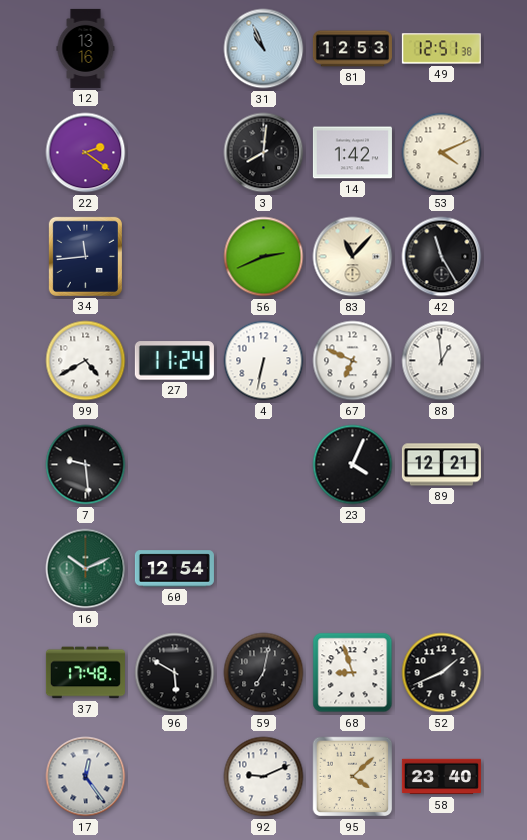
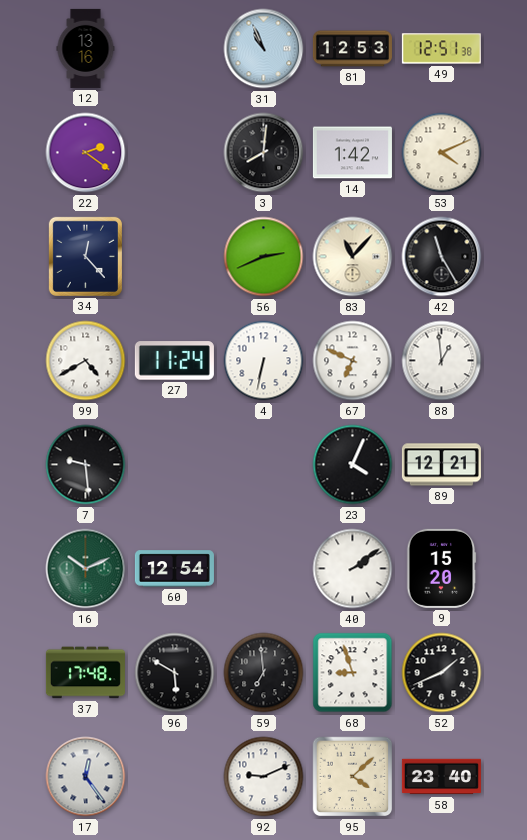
34: 11:44 -> 12:23 (85, 256)
40: none -> 2:09 (353, 569)
9: none -> 15:20 (441, 568)
59: 7:02 -> 6:59 (264, 673)
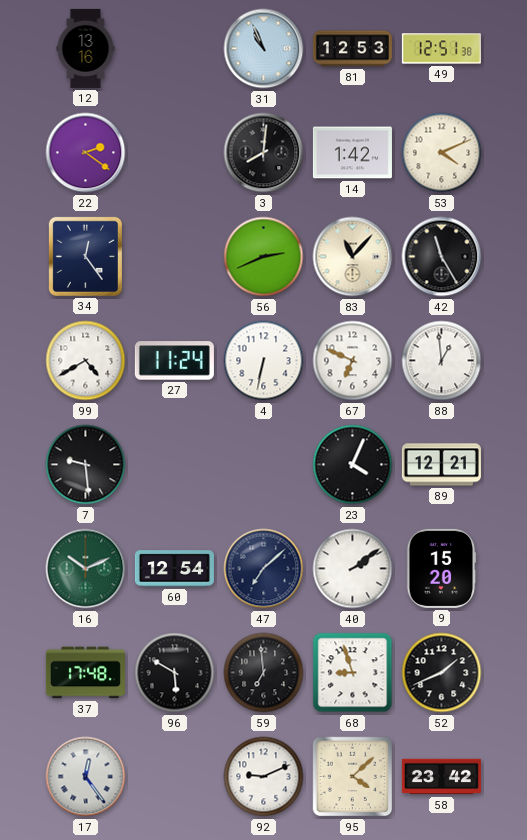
34: 12:23 -> 12:24 (85, 256)
47: none -> 7:08 (264, 569)
58: 23:40 -> 23:42 (441, 777)
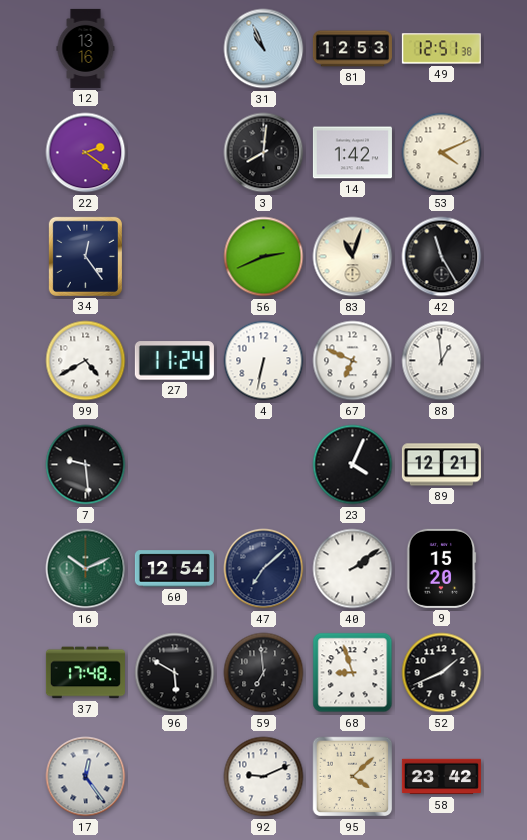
83: 11:07 -> 11:03 (353, 257)
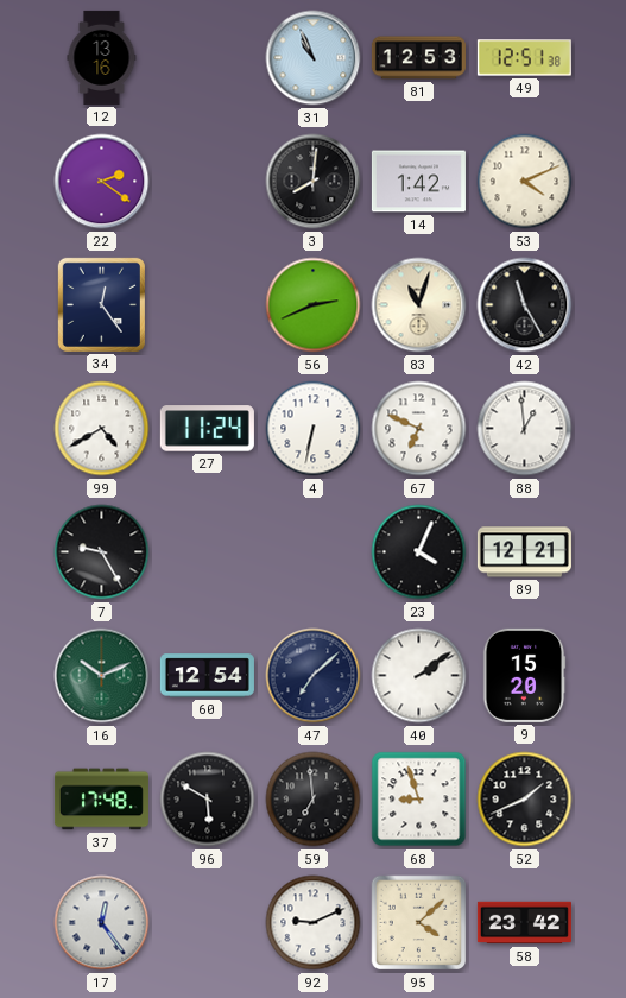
7: 9:29 -> 9:25 (102, 552)
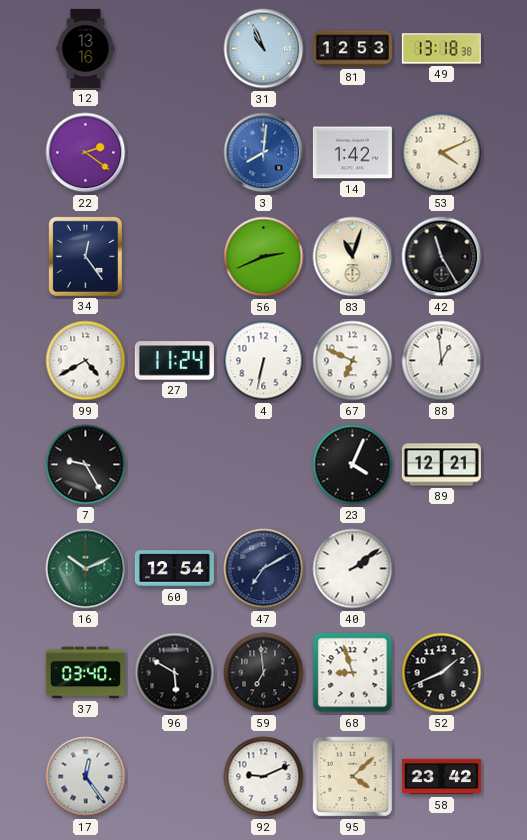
49: 12:51 -> 13:18 (441, 49)
3 dial: black -> blue (264, 153)
47: 7:08 -> 7:10 (264, 569)
9: 15:20 -> none (524, 675)
37: 17:48 -> 03:40 (85, 673)
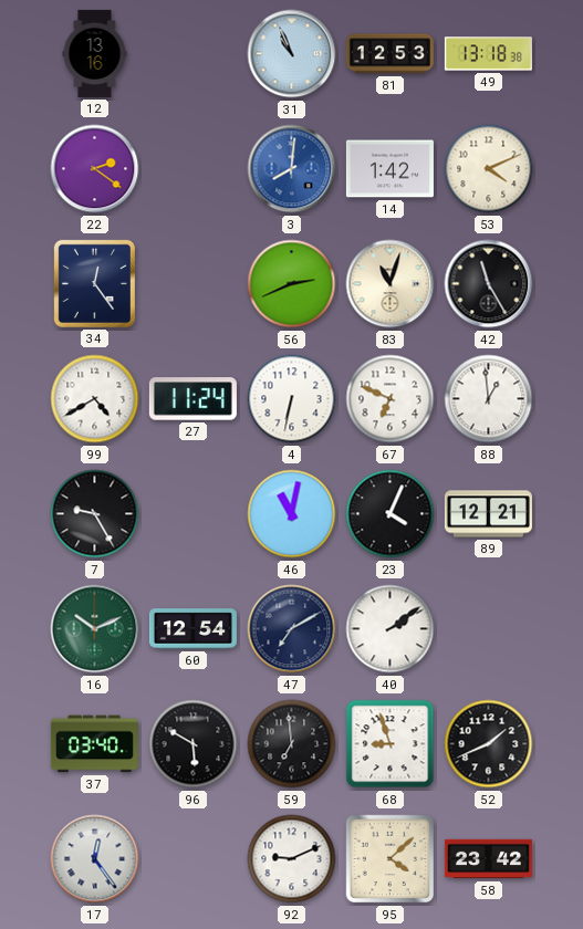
46: none -> 11:02 (292, 514)
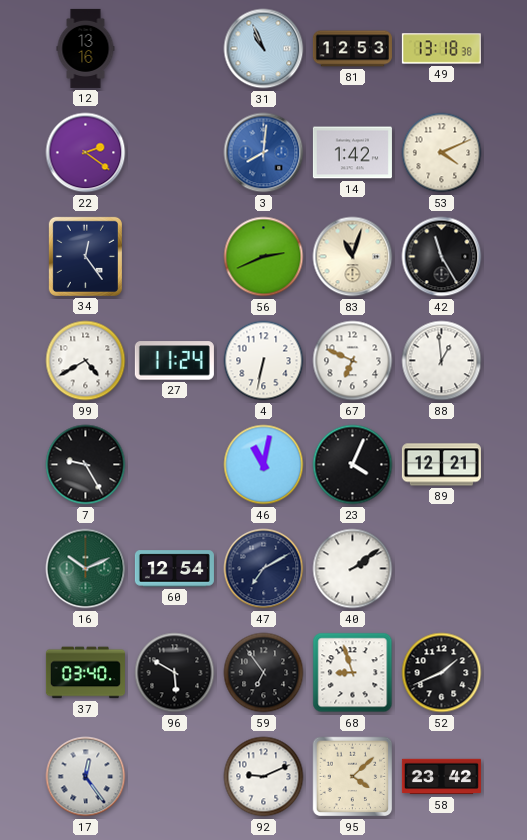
59: 6:59 -> 6:54 (264, 673)
